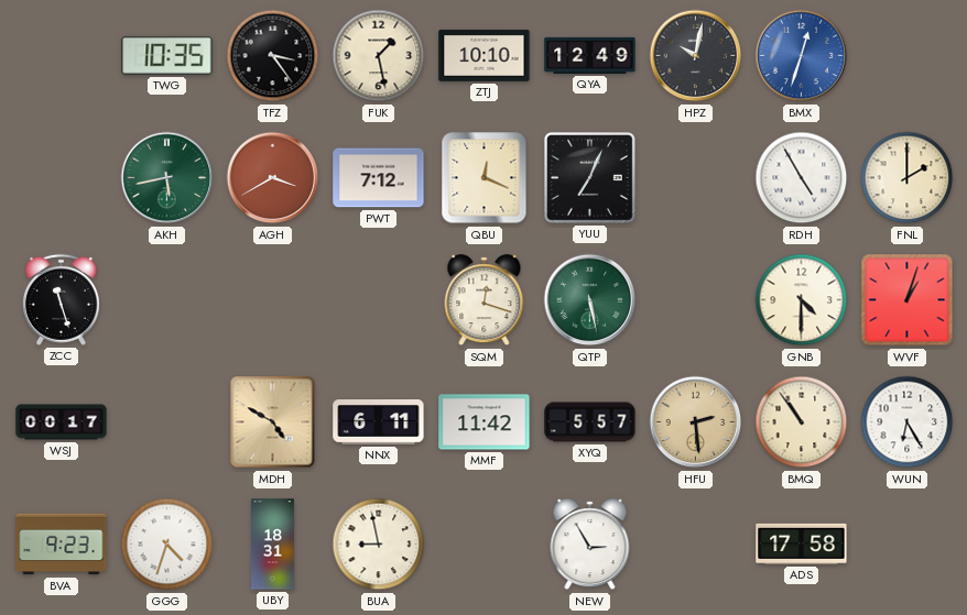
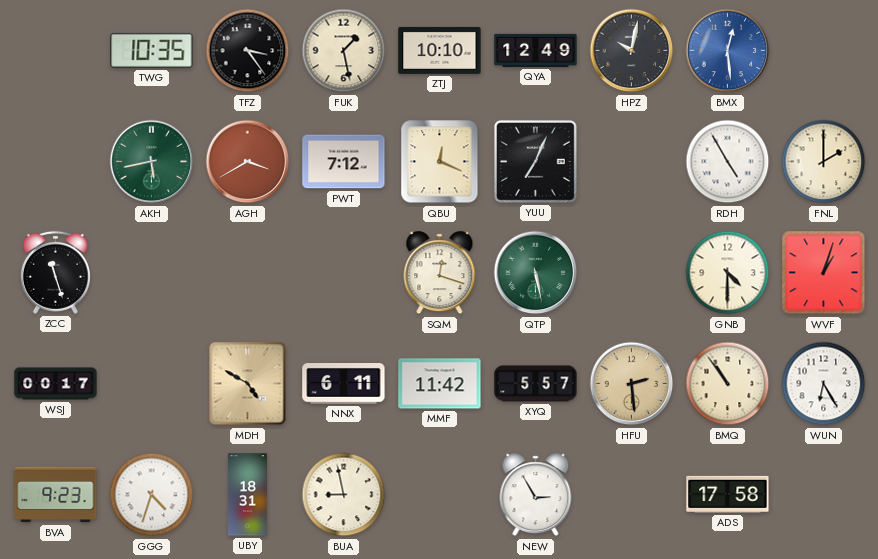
BMX: 12:33 -> 12:29 (728, 51)
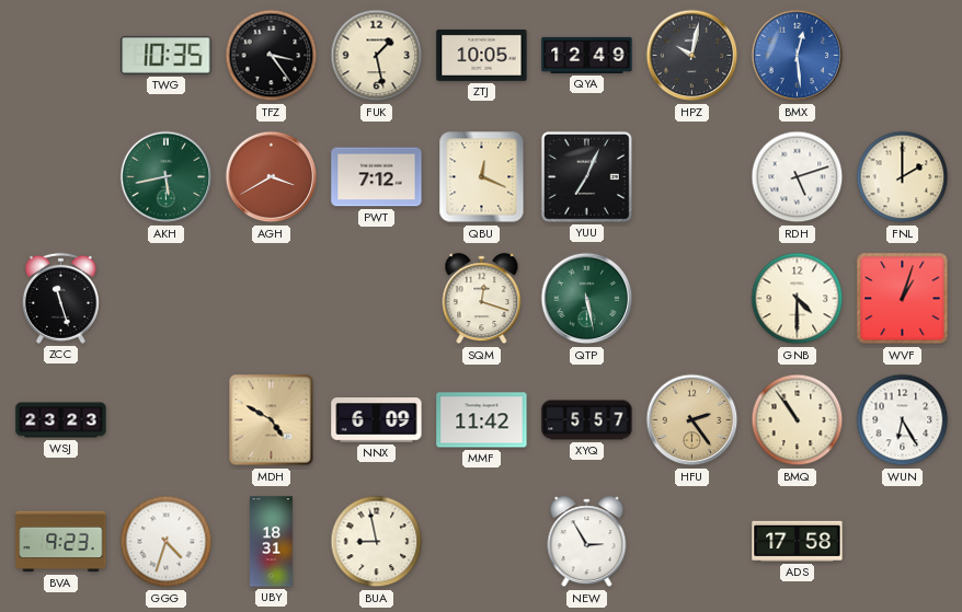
ZTJ: 10:10 -> 10:05 (482, 55)
RDH: 4:55 -> 5:12 (798, 177)
WSJ: 00:17 -> 23:23 (61, 420)
NNX: 6:11 -> 6:09 (377, 420)
HFU: 2:29 -> 2:24 (692, 420)
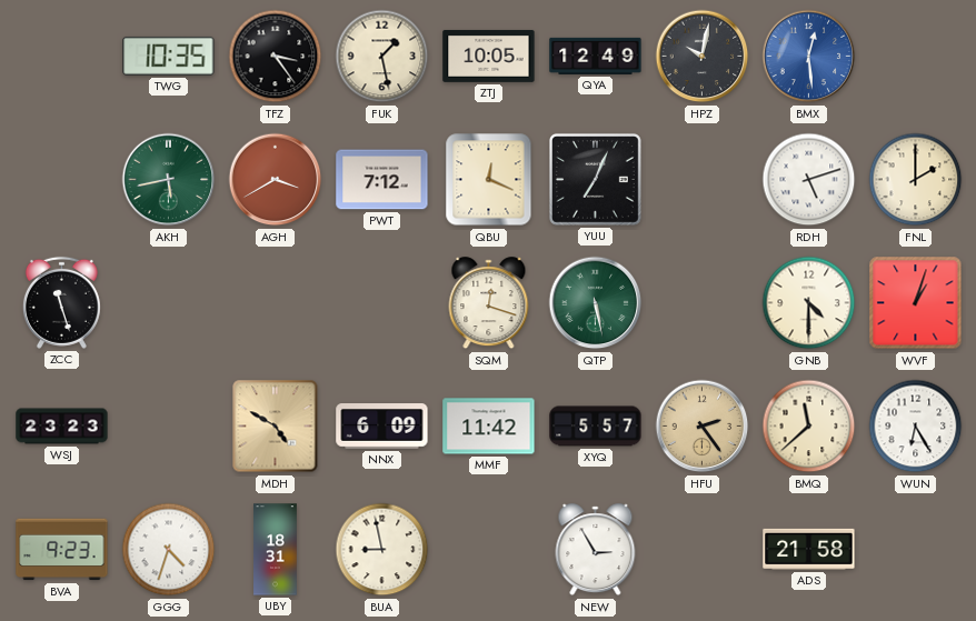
BMQ: 10:54 -> 11:38 (809, 427)
ADS: 17:58 -> 21:58 (809, 549)
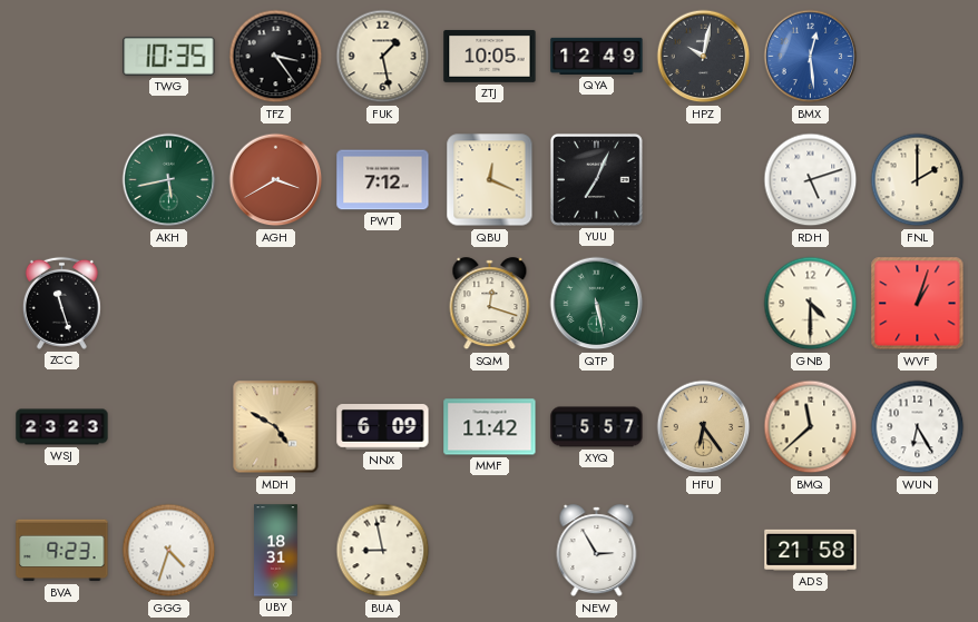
HFU: 2:24 -> 6:24 (704, 427)
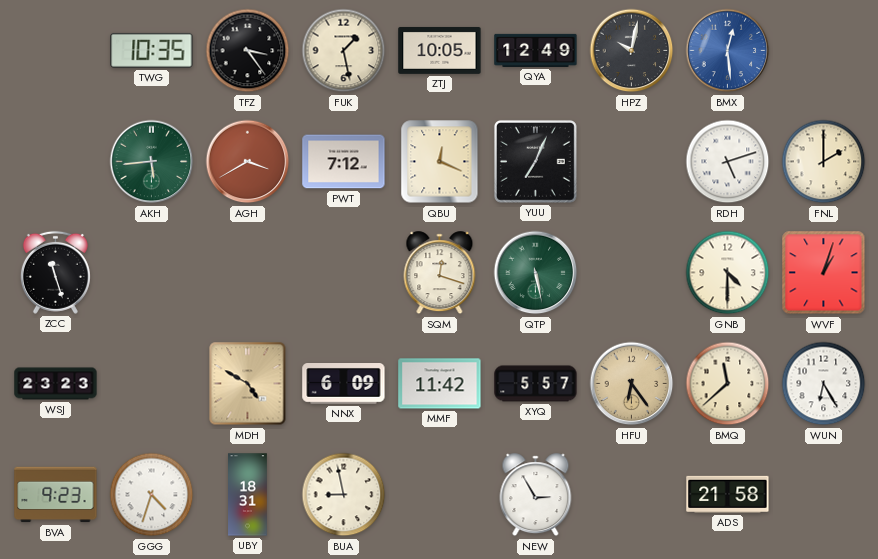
AKH: 5:43 -> 5:44 (152, 162)
